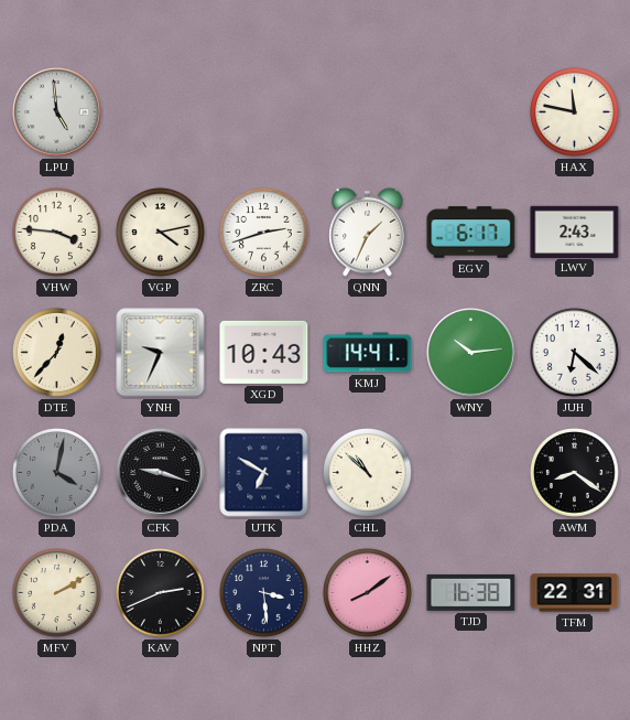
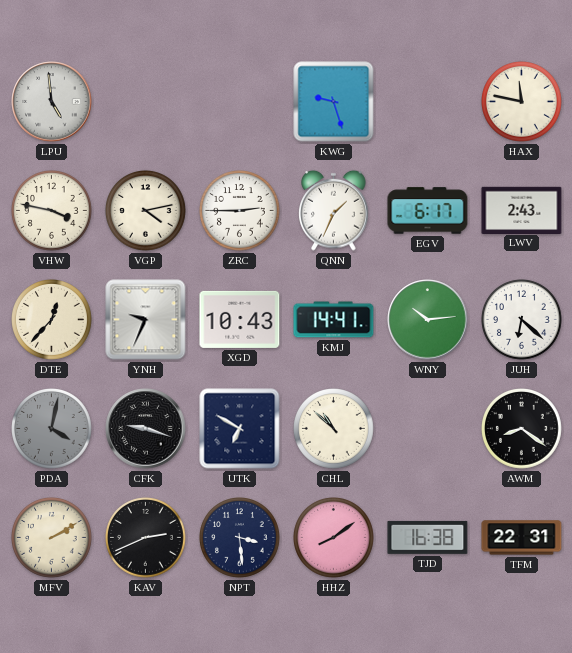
KWG: none -> 9:27 (334, 102)
VHW: 3:46 -> 3:47 (52, 211)
ZRC: 2:42 -> 2:45 (240, 211)
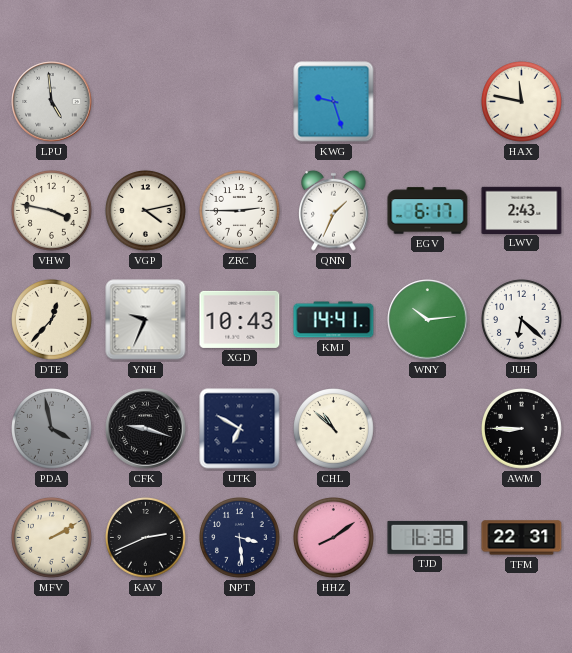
PDA: 4:02 -> 3:58 (52, 429)
AWM: 8:21 -> 8:45 (522, 429)
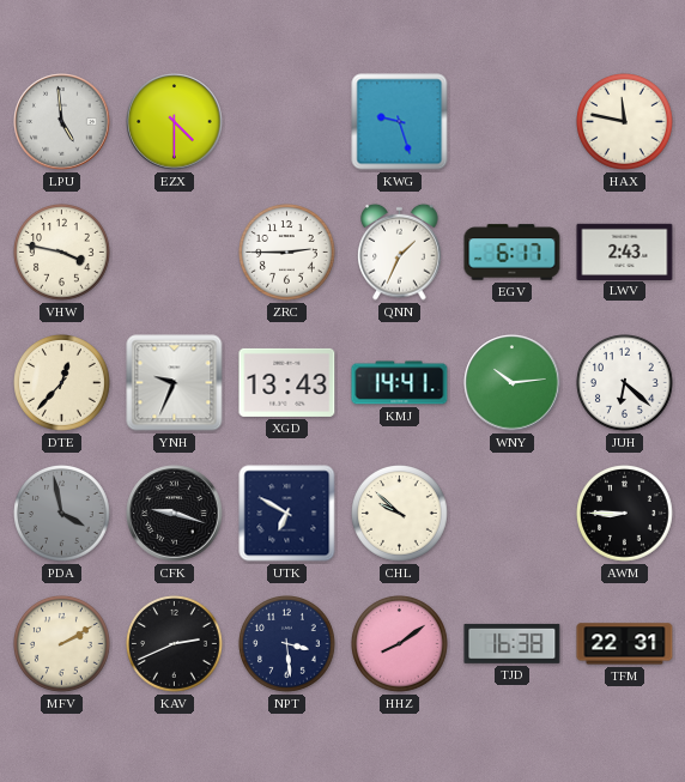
EZX: none -> 4:30 (175, 122)
VGP: 4:13 -> none (146, 211)
XGD: 10:43 -> 13:43 (287, 382)
CHL: 10:52 -> 9:52 (400, 514)
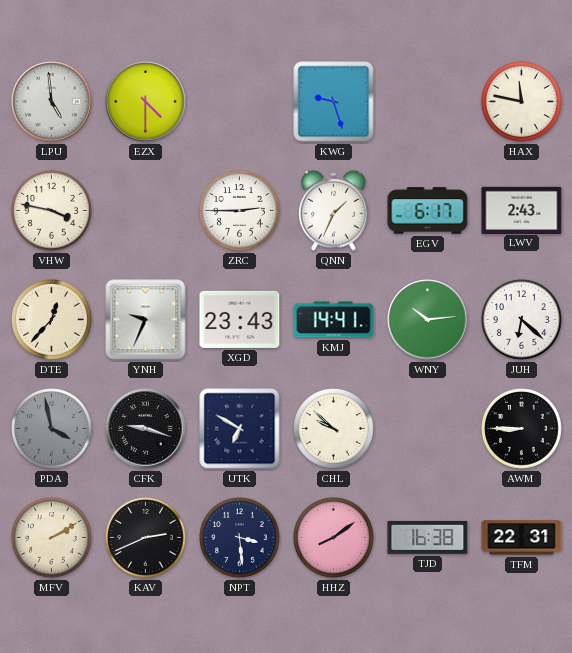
XGD: 13:43 -> 23:43 (240, 319)
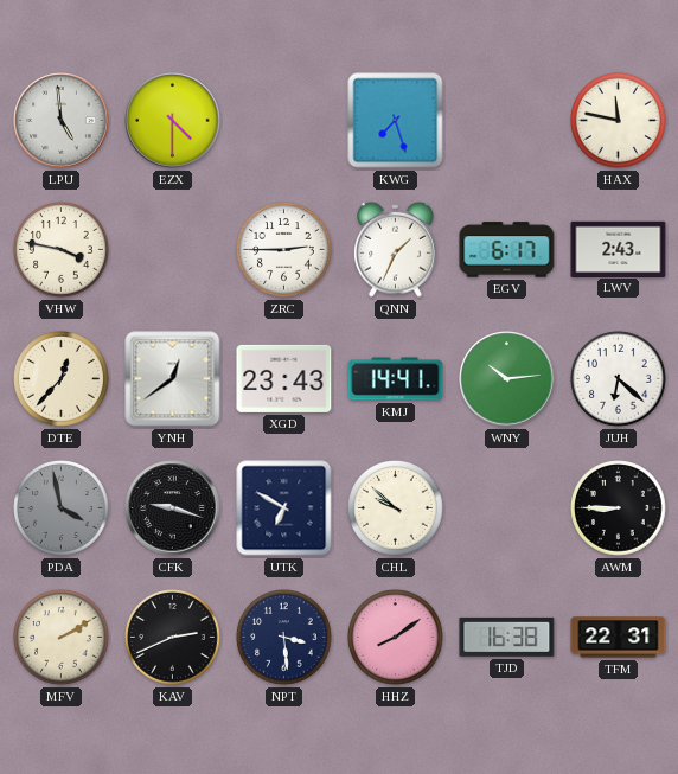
KWG: 9:27 -> 7:27 (396, 121)
YNH: 9:34 -> 12:39 (173, 379)
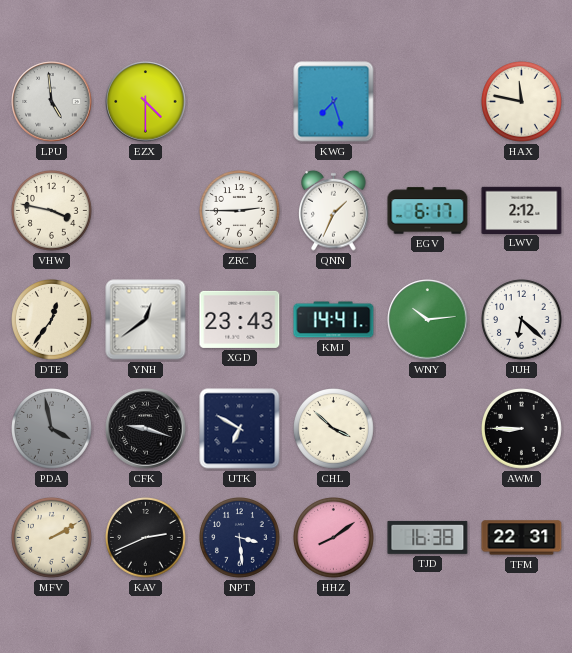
LWV: 2:43 -> 2:12 (522, 210)
DTE: 12:37 -> 12:36 (52, 320)
CHL: 9:52 -> 3:52 (334, 429)
